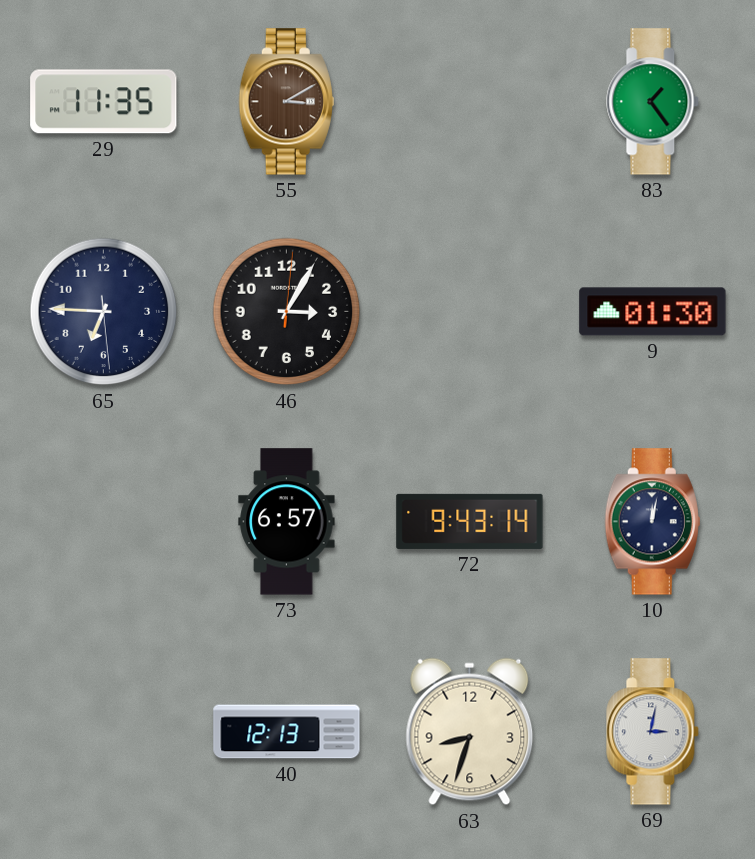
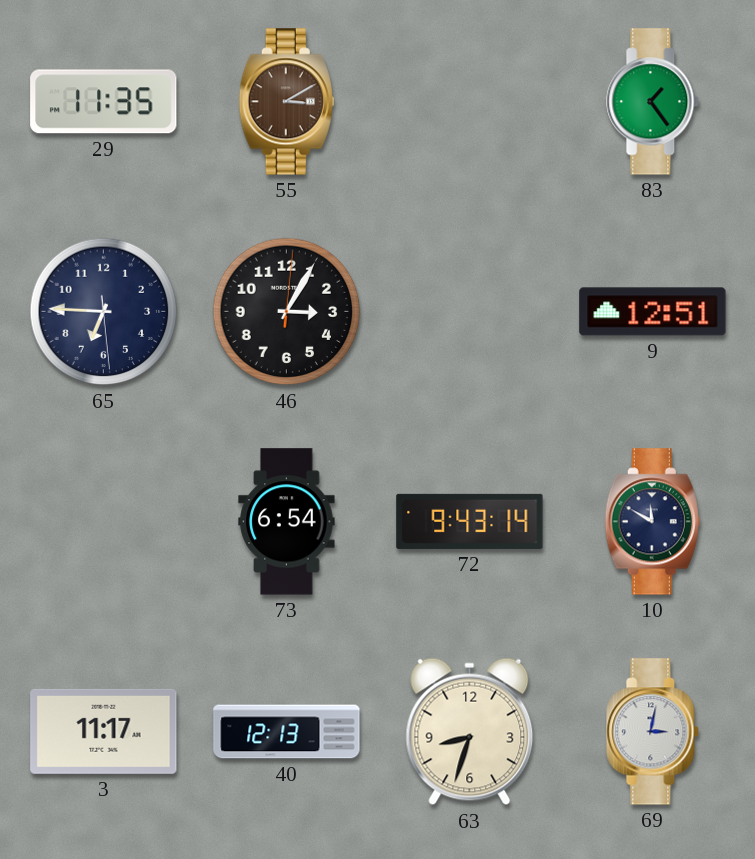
9: 01:30 -> 12:51 (653, 312)
73: 6:57 -> 6:54 (287, 522)
10: 12:02 -> 11:50 (652, 522)
3: none -> 11:17 (104, 731)
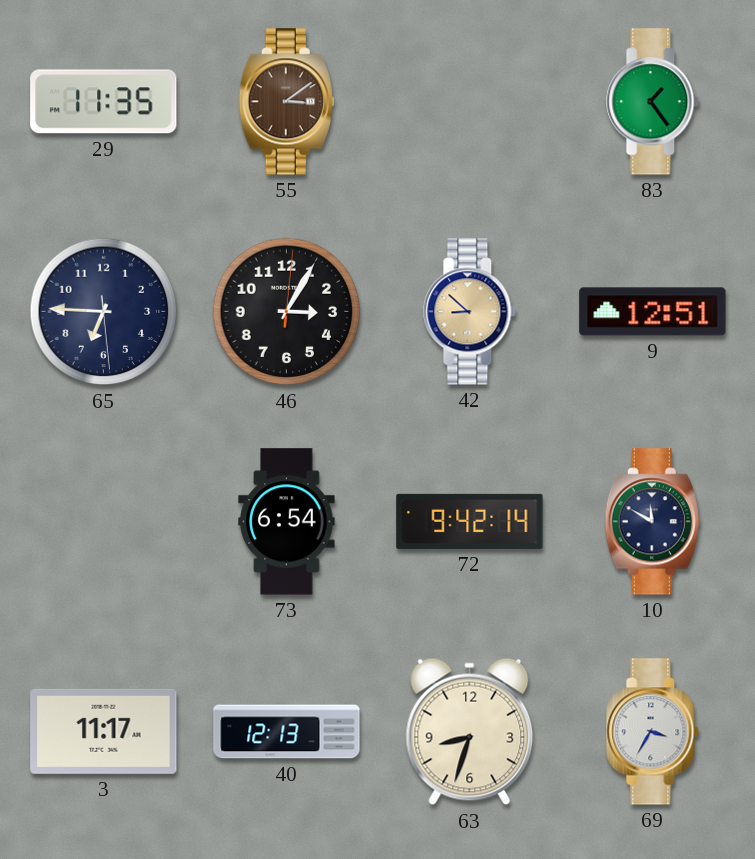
55: 3:10 -> 3:09 (286, 102)
42: none -> 8:52 (470, 312)
72: 9:43 -> 9:42 (470, 521)
69: 3:02 -> 3:35 (653, 732)
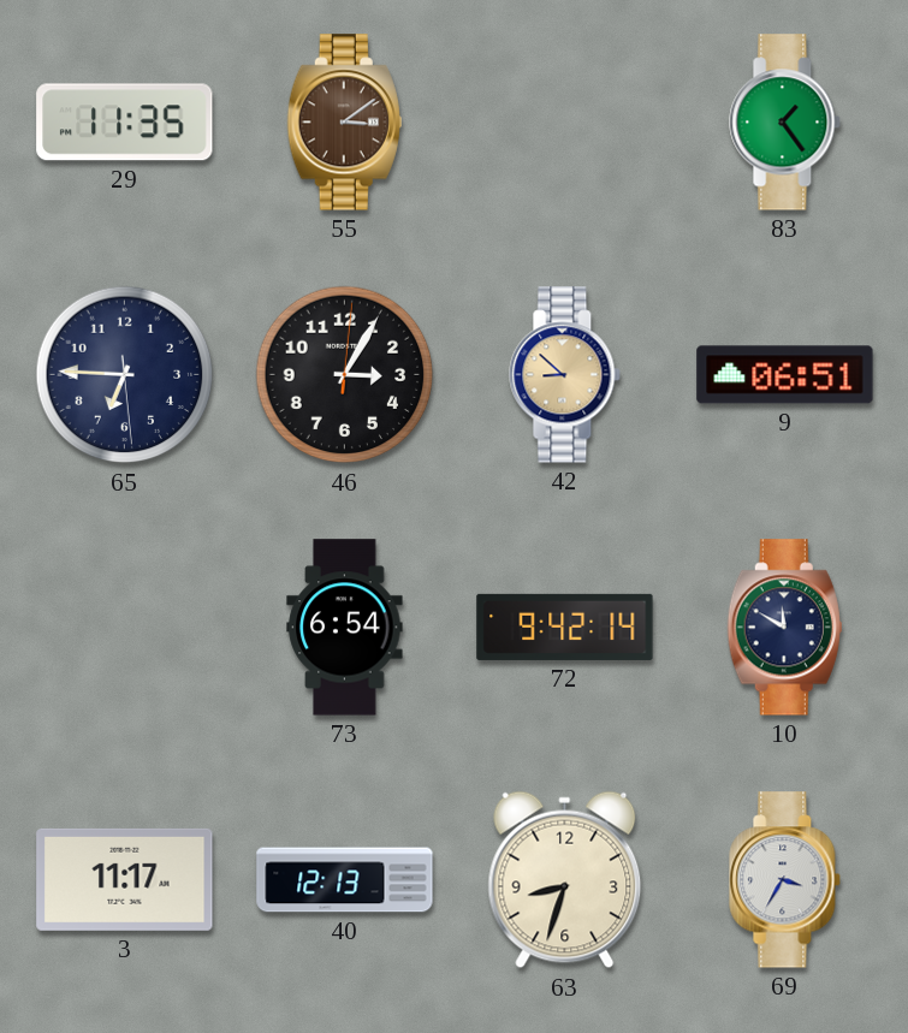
9: 12:51 -> 06:51 (785, 375)
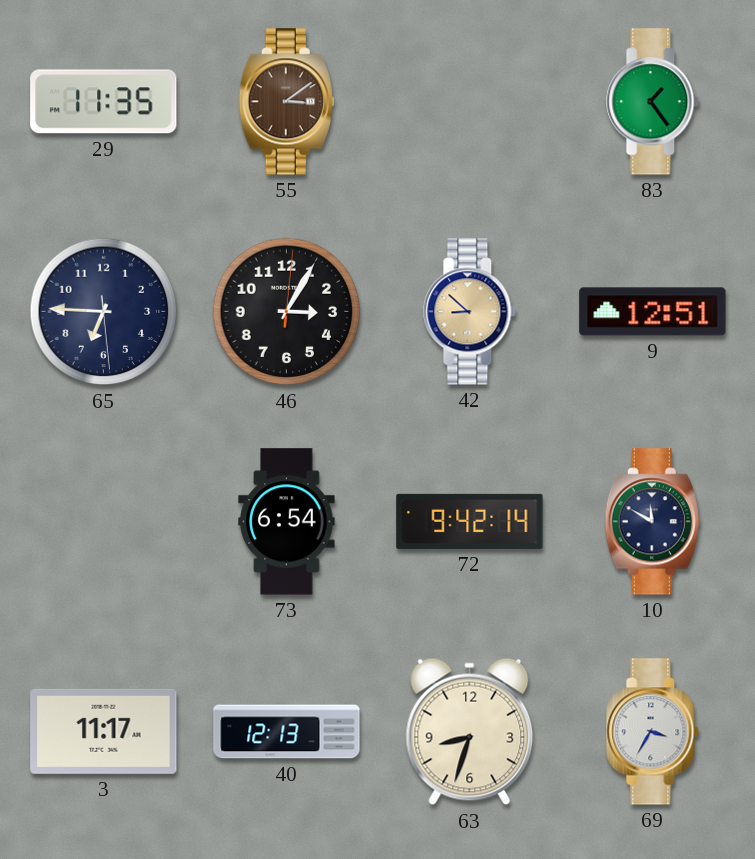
9: 06:51 -> 12:51 (653, 312)
